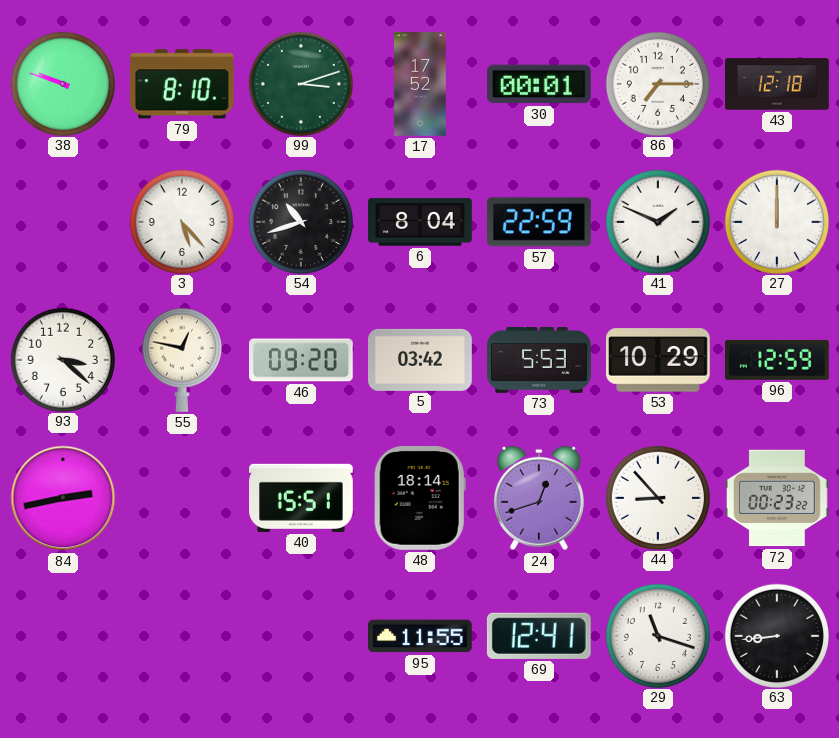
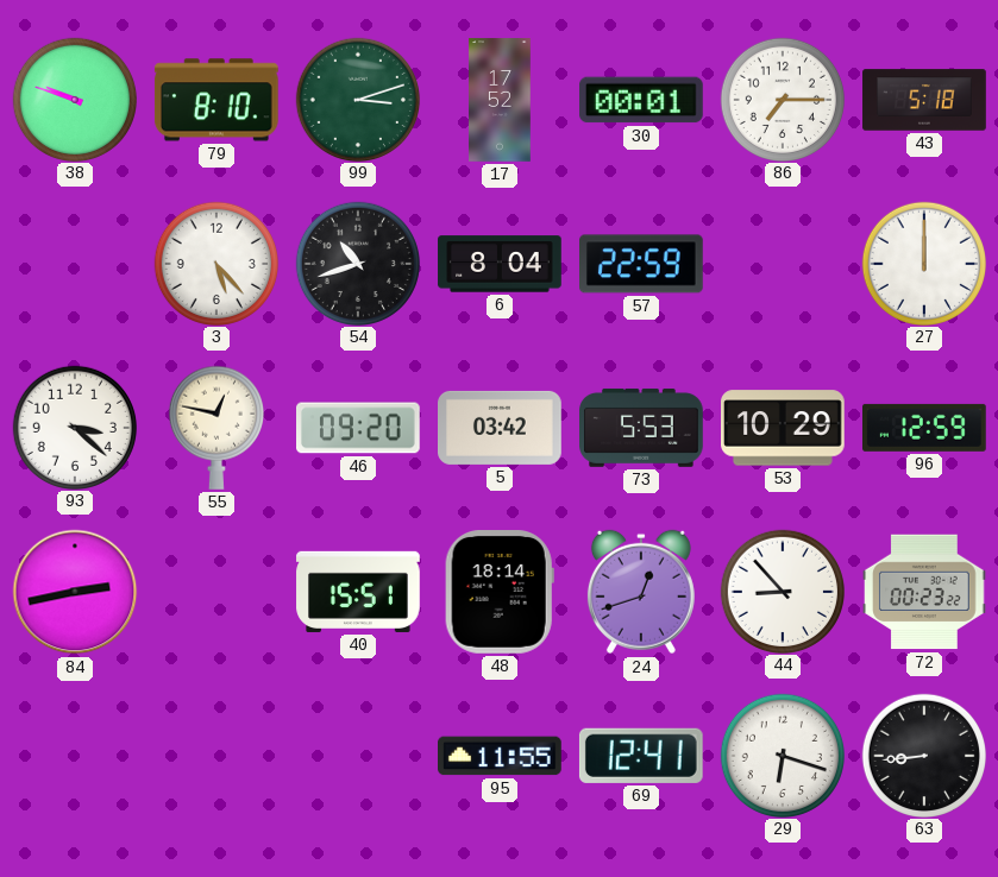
43: 12:18 -> 5:18 (924, 100)
41: 1:49 -> none (657, 221)
29: 11:18 -> 6:18 (782, 755)
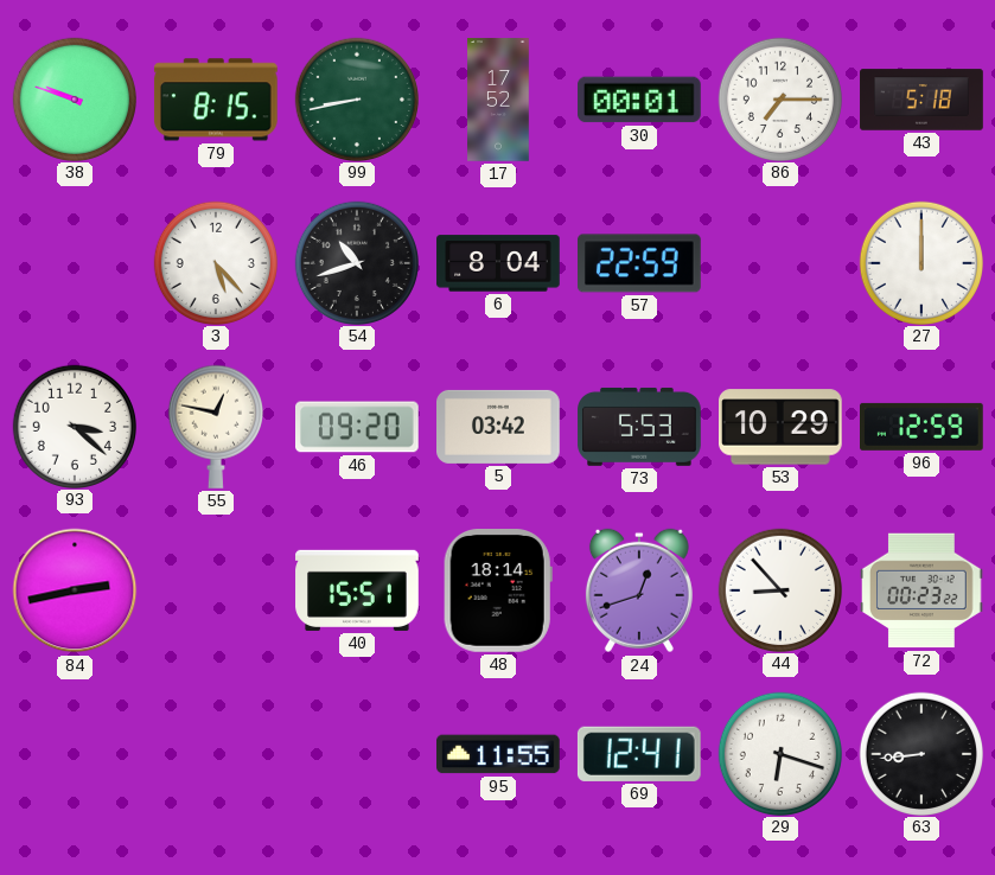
79: 8:10 -> 8:15 (216, 100)
99: 3:12 -> 8:43 (356, 98)
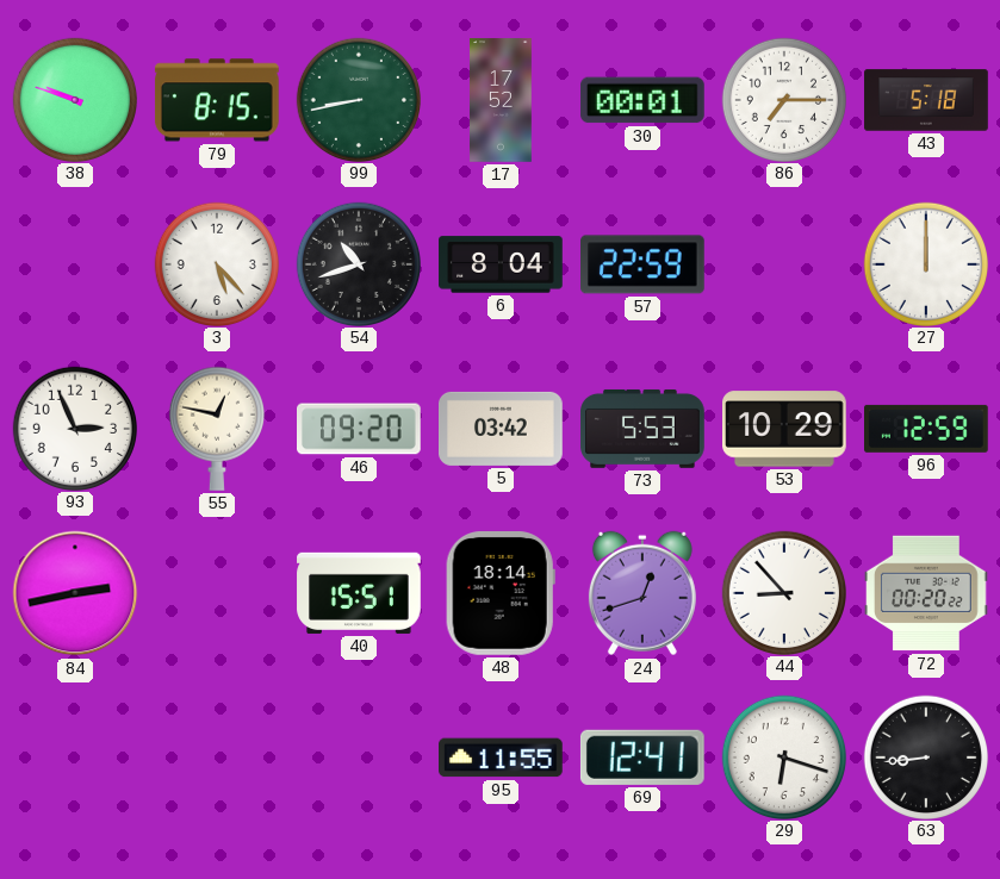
93: 3:22 -> 2:56 (74, 428)
72: 00:23 -> 00:20 (927, 593)
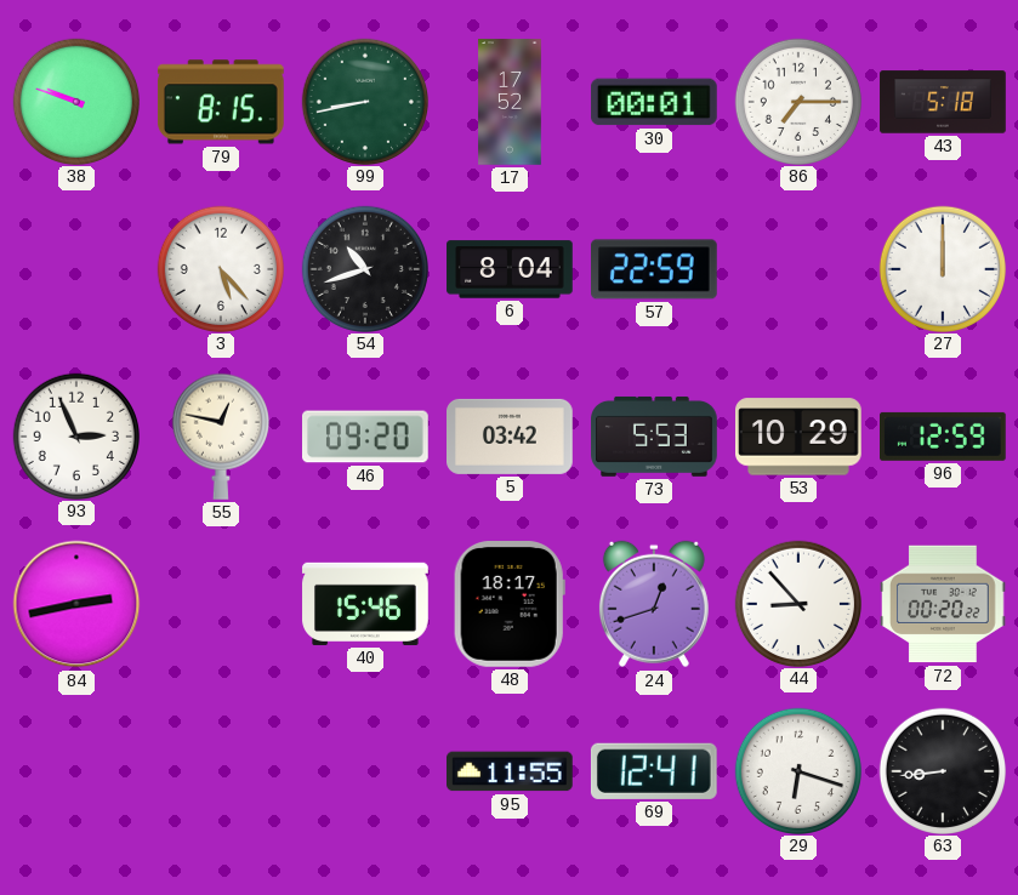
40: 15:51 -> 15:46 (365, 604)
48: 18:14 -> 18:17 (510, 605)
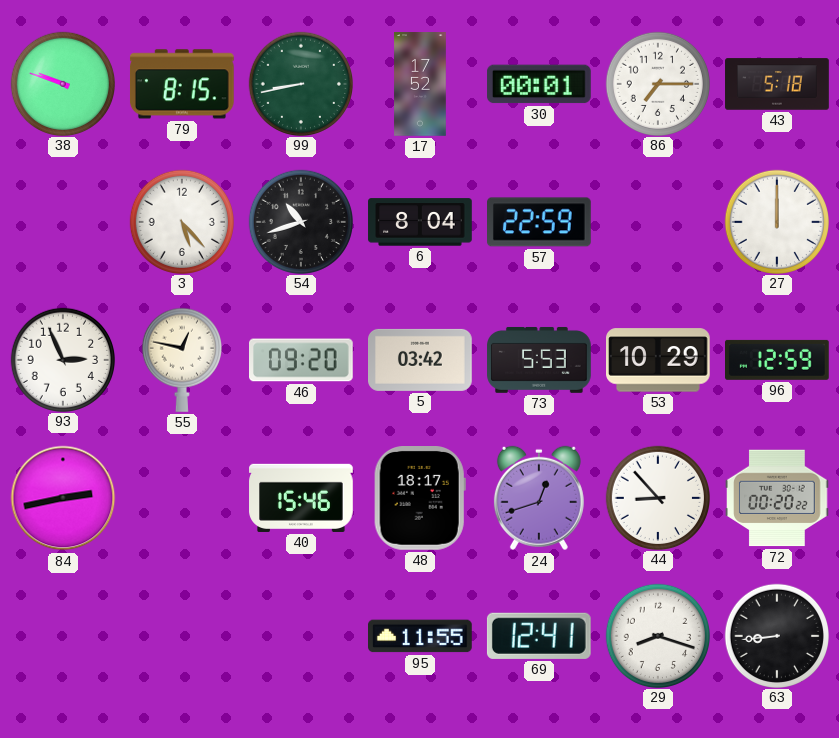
29: 6:18 -> 8:18 (657, 635)
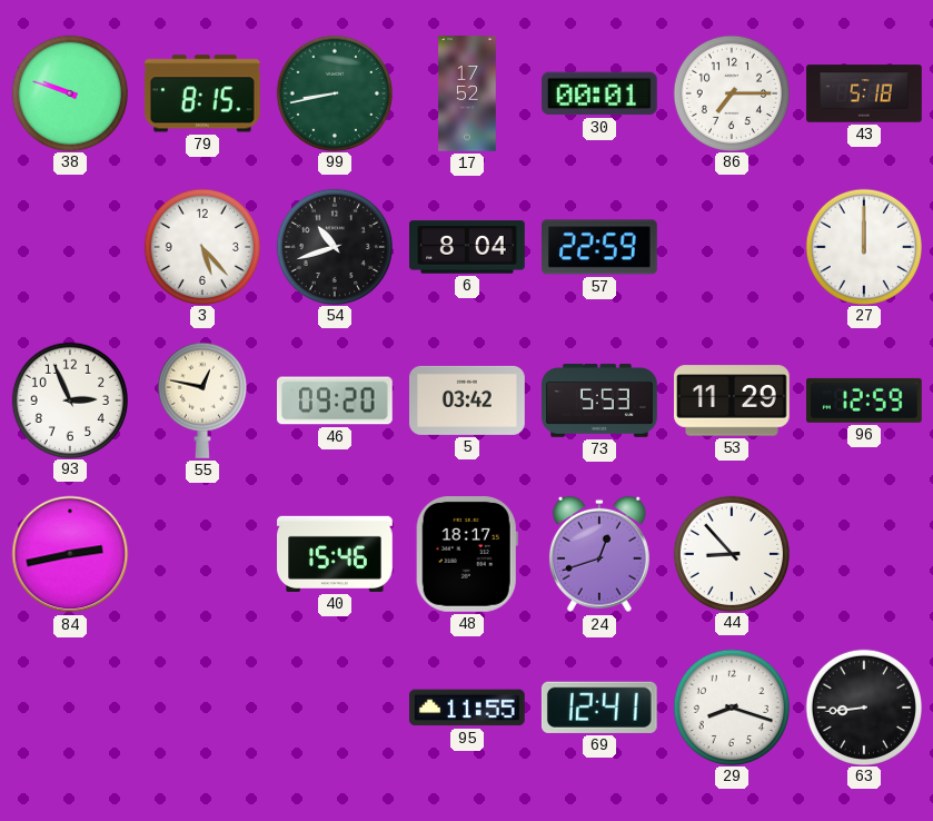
53: 10:29 -> 11:29 (733, 400)
72: 00:20 -> none (778, 498)
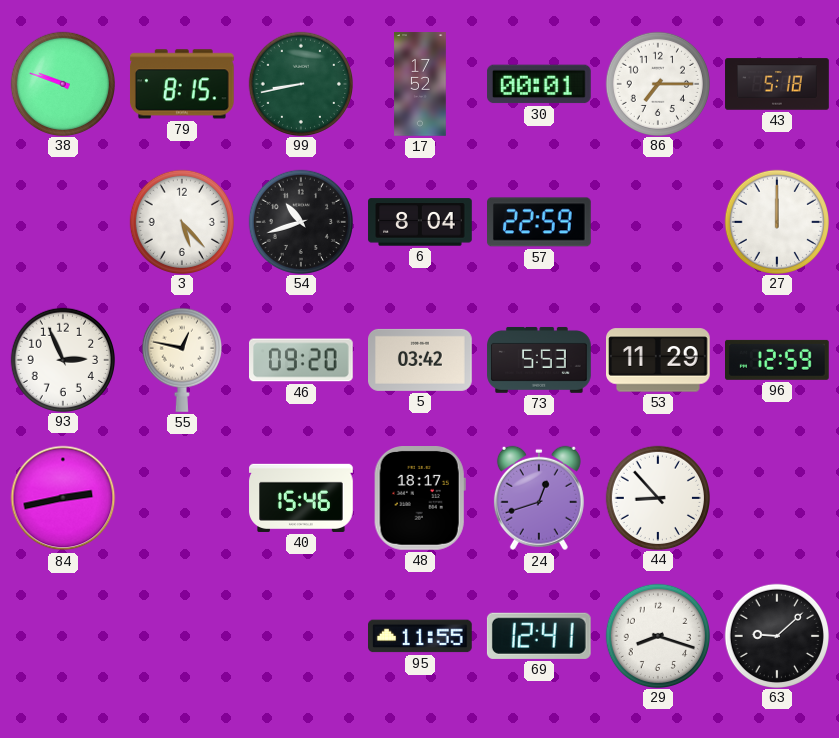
63: 8:44 -> 9:08 (776, 635)
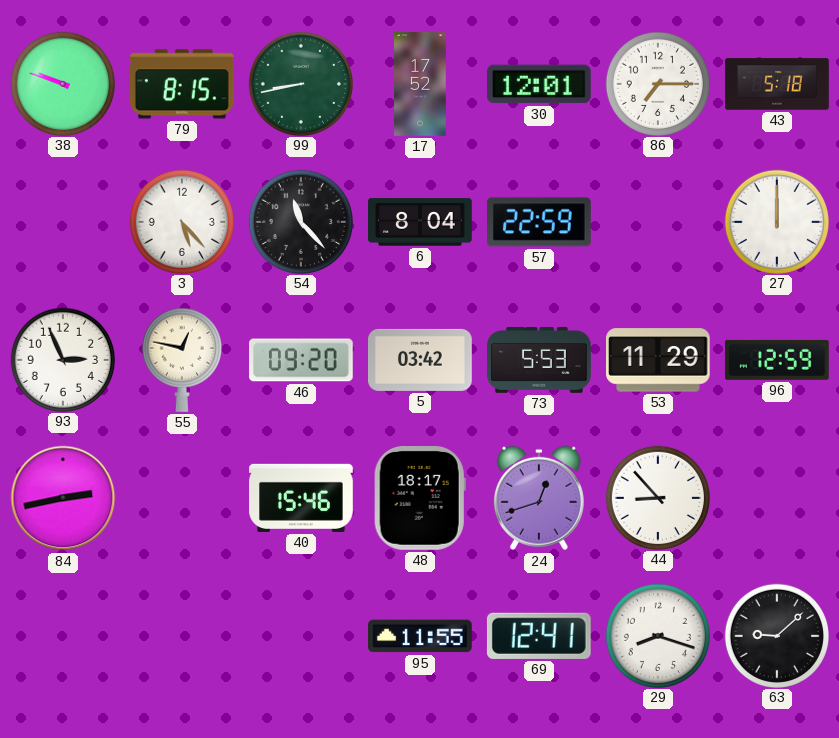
30: 00:01 -> 12:01 (540, 84)
54: 10:42 -> 11:23 (300, 221)
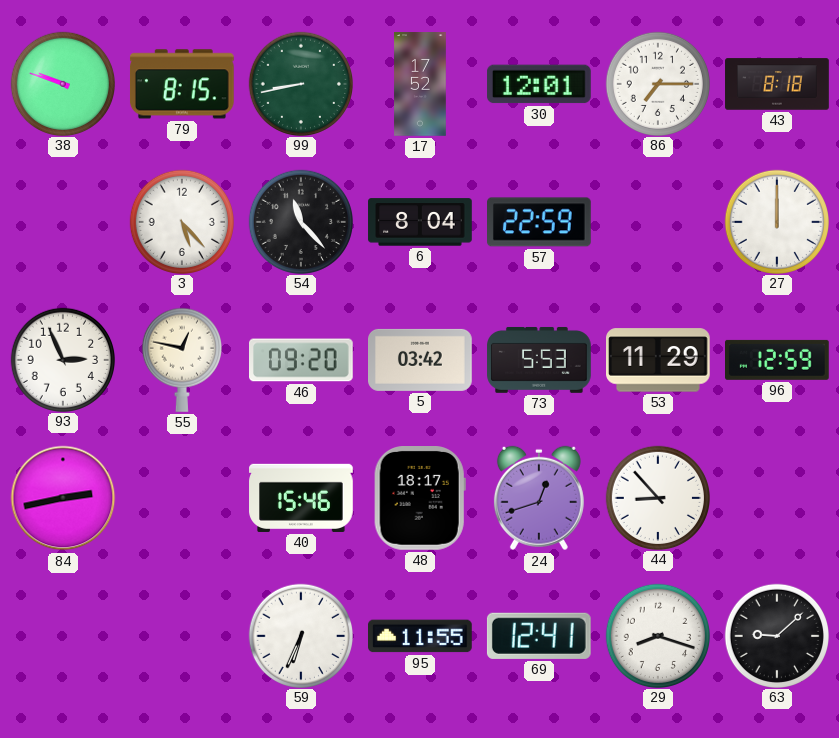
43: 5:18 -> 8:18 (777, 84)
59: none -> 6:34 (300, 635)
